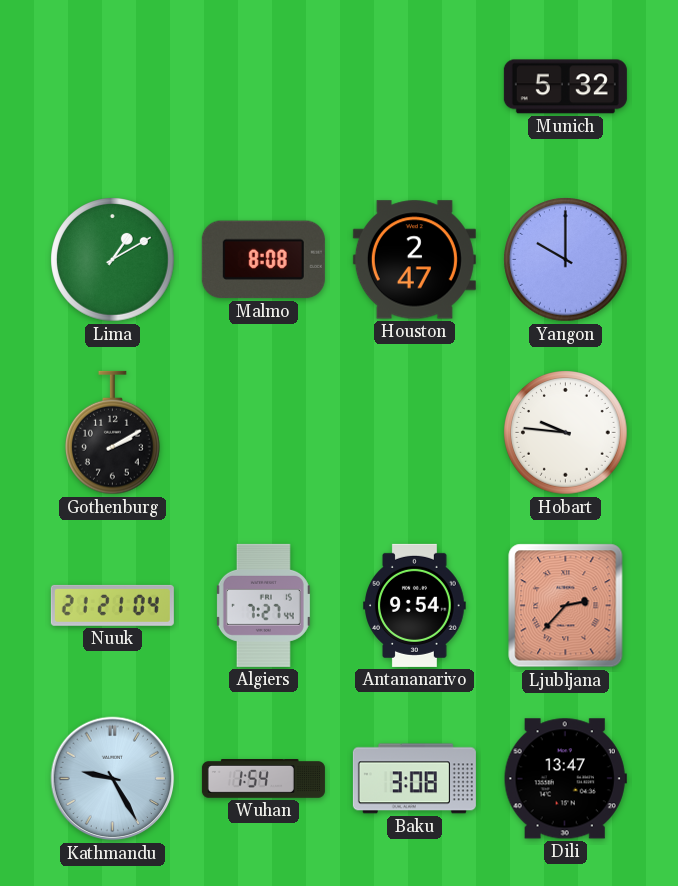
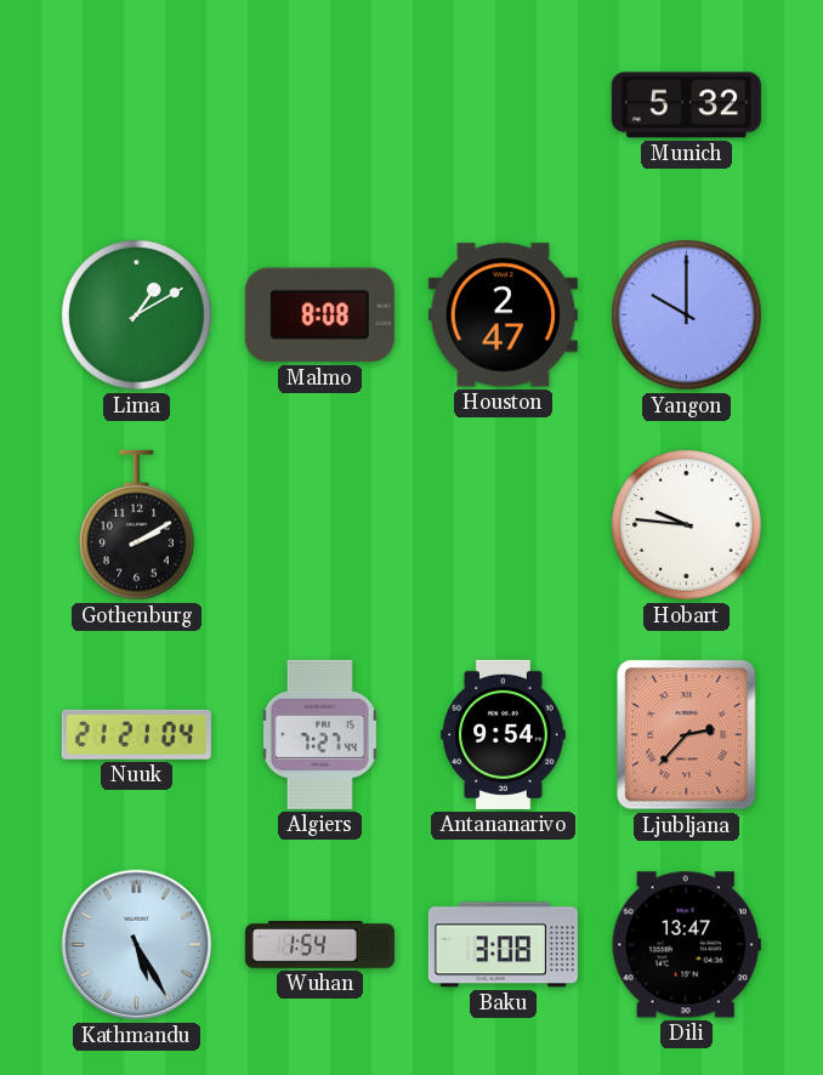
Kathmandu: 9:25 -> 5:25 (137, 945)
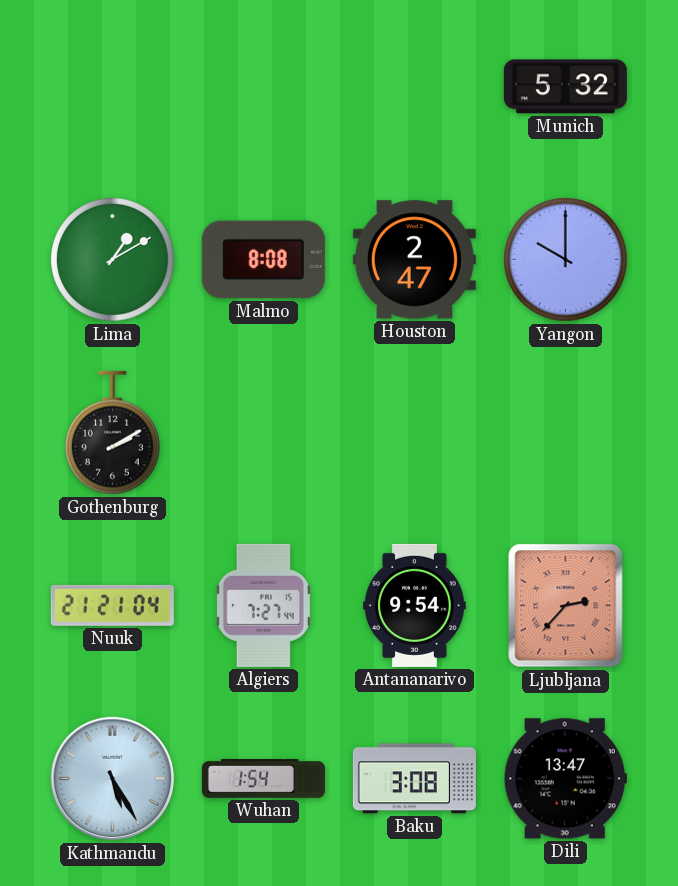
Hobart: 9:46 -> none (687, 525)
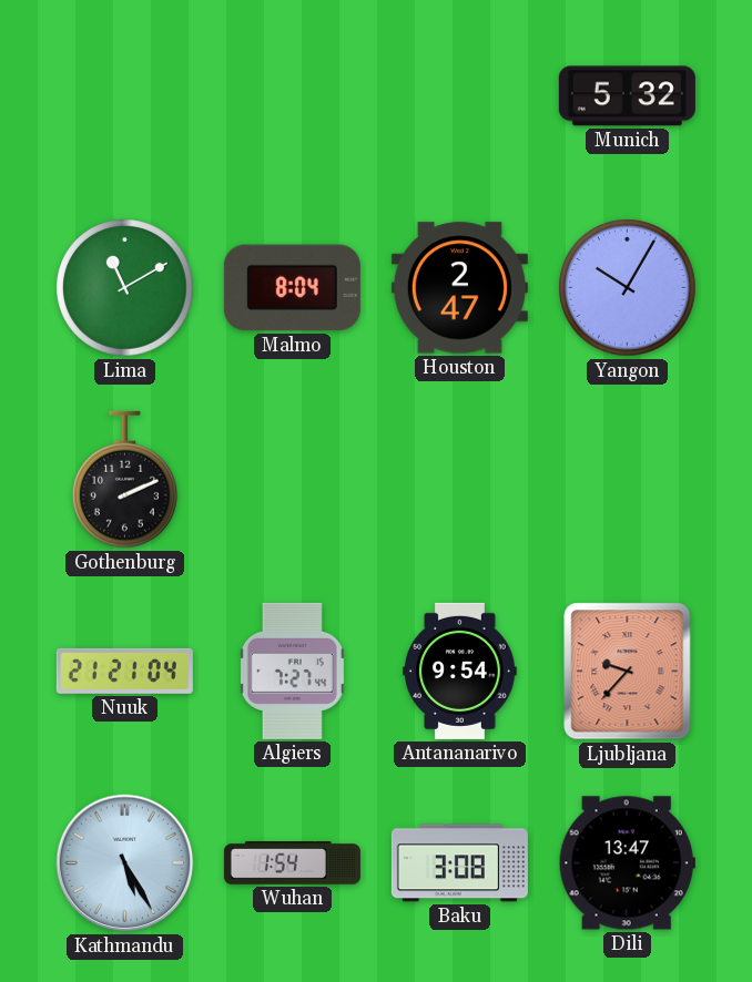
Lima: 1:10 -> 11:10 (125, 288)
Malmo: 8:08 -> 8:04 (292, 288)
Yangon: 10:00 -> 10:05 (628, 288)
Gothenburg: 2:10 -> 2:11 (125, 480)
Ljubljana: 2:37 -> 9:37 (628, 672)
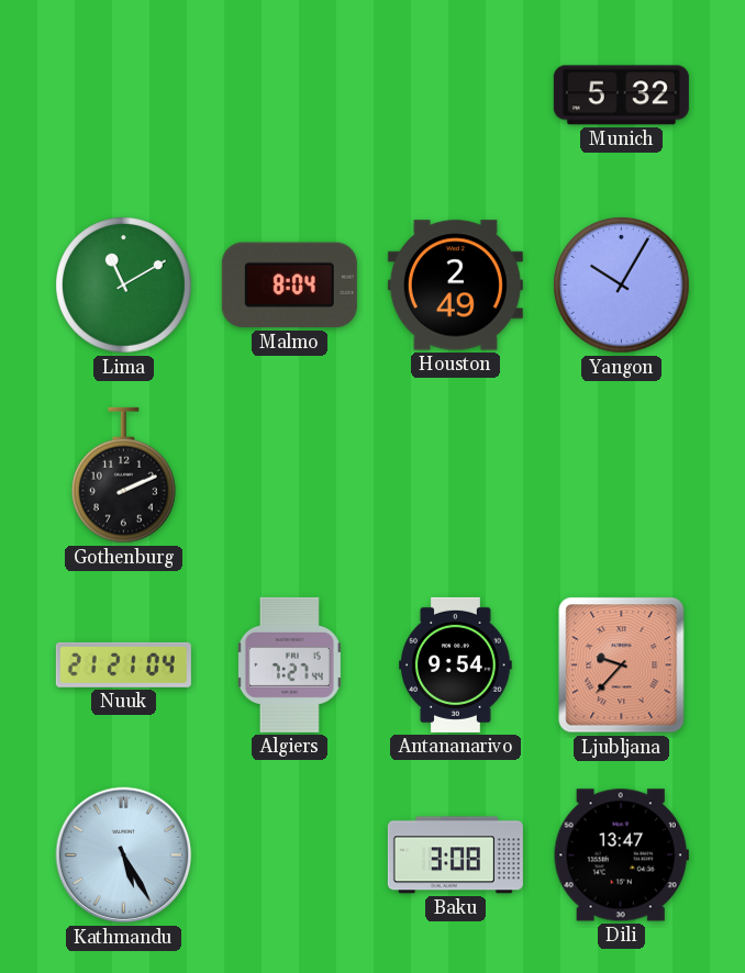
Houston: 2:47 -> 2:49 (455, 286)
Wuhan: 1:54 -> none (292, 863)
